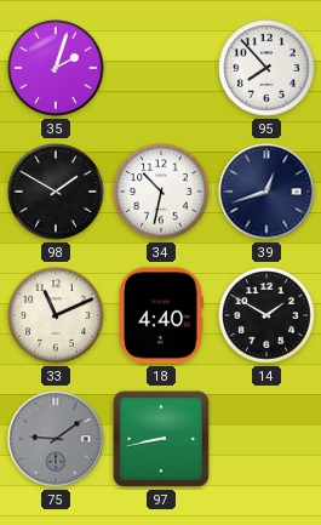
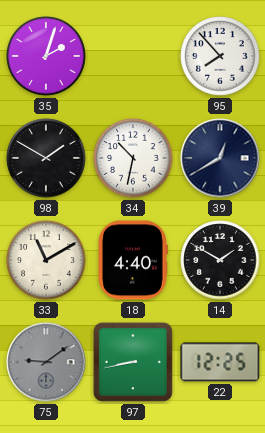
39: 12:42 -> 12:40 (220, 158)
33: 11:11 -> 11:10 (46, 260)
22: none -> 12:25 (220, 362)
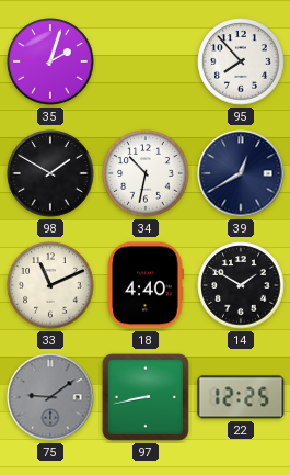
33: 11:10 -> 11:11 (50, 285)
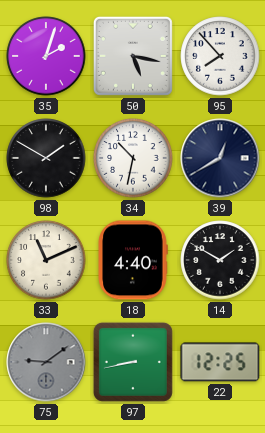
50: none -> 5:17 (133, 56)
